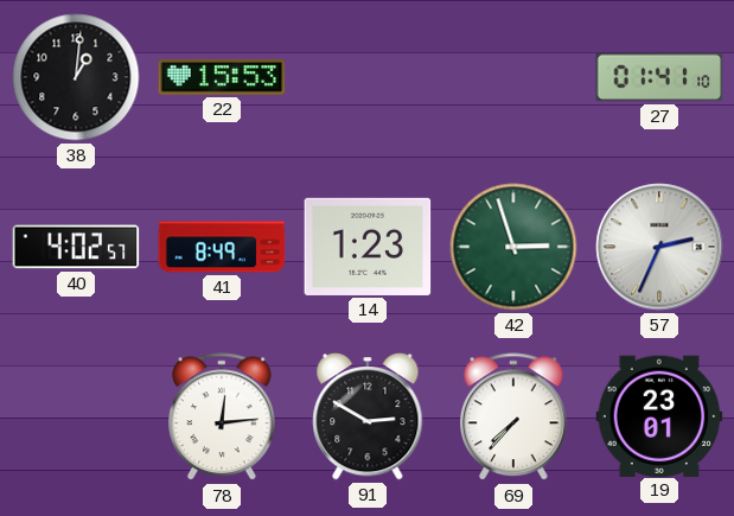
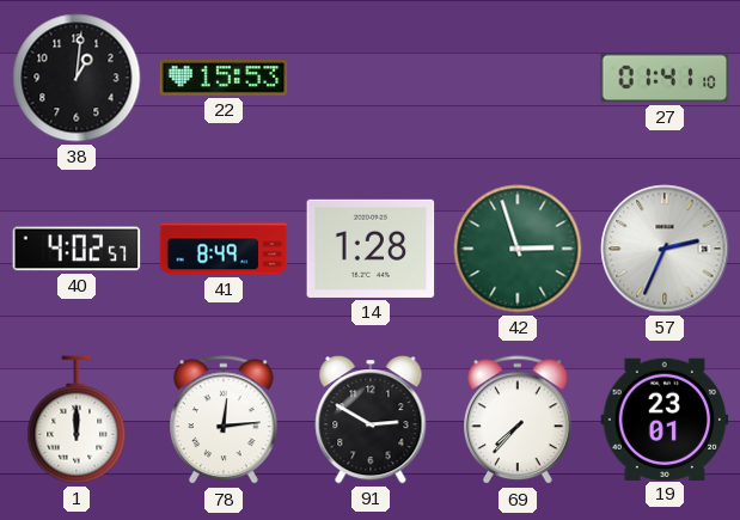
14: 1:23 -> 1:28 (371, 249)
1: none -> 12:00 (77, 420)
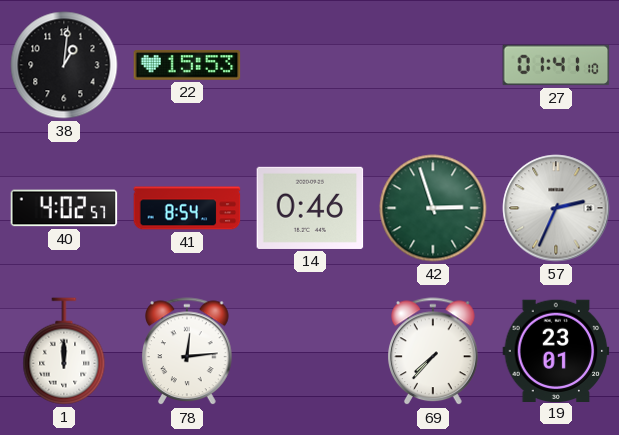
41: 8:49 -> 8:54 (187, 208)
14: 1:28 -> 0:46 (310, 208)
91: 2:50 -> none (371, 421)
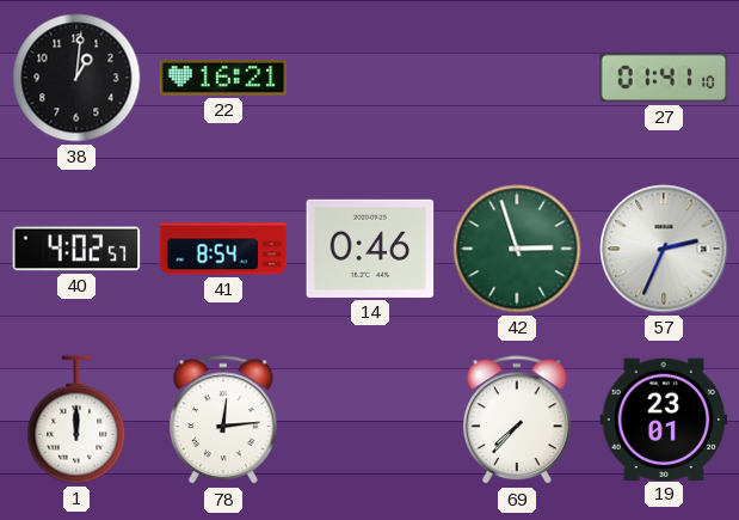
22: 15:53 -> 16:21 (223, 79)
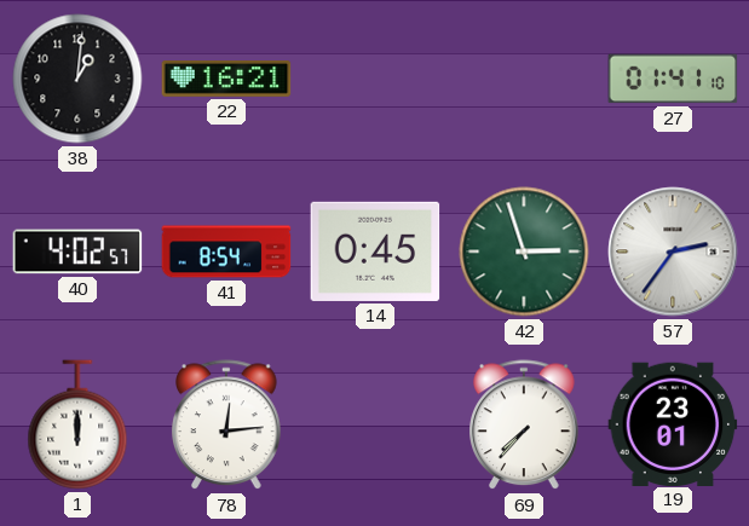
14: 0:46 -> 0:45 (375, 252)
57: 2:34 -> 2:36 (673, 252)
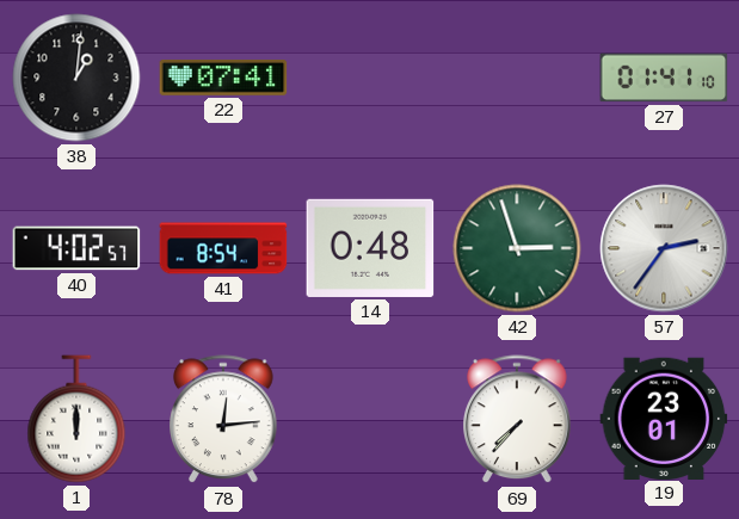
22: 16:21 -> 07:41 (223, 79)
14: 0:45 -> 0:48 (370, 248)
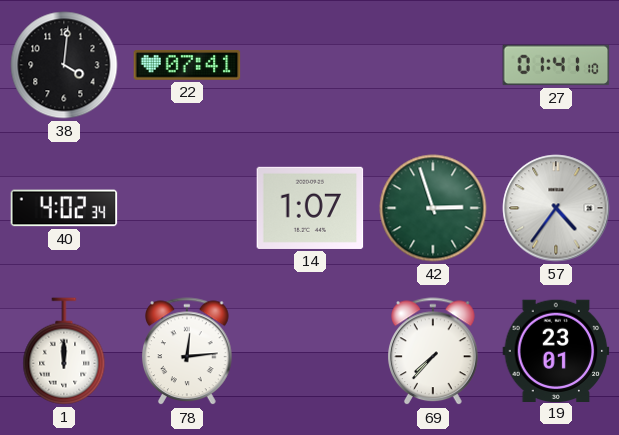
38: 1:01 -> 4:01 (64, 65)
40: 4:02:57 -> 4:02:34 (64, 208)
41: 8:54 -> none (223, 248)
14: 0:48 -> 1:07 (310, 208)
57: 2:36 -> 4:36 (556, 208)
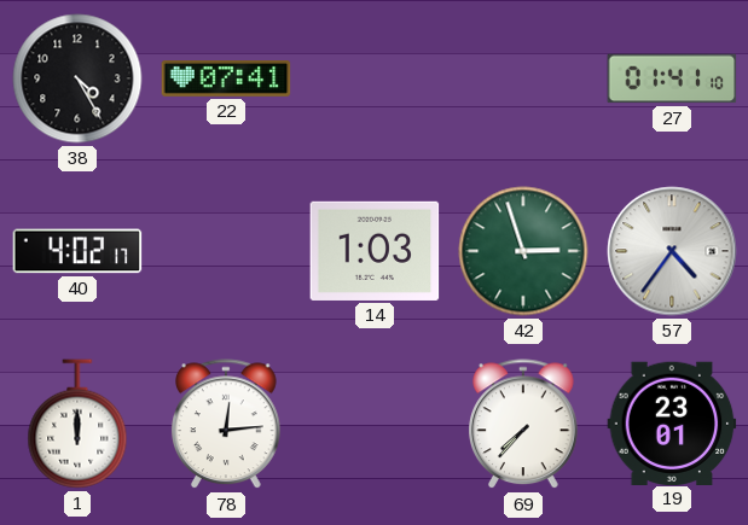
38: 4:01 -> 4:25 (77, 78)
40: 4:02:34 -> 4:02:17 (77, 251)
14: 1:07 -> 1:03 (375, 251)
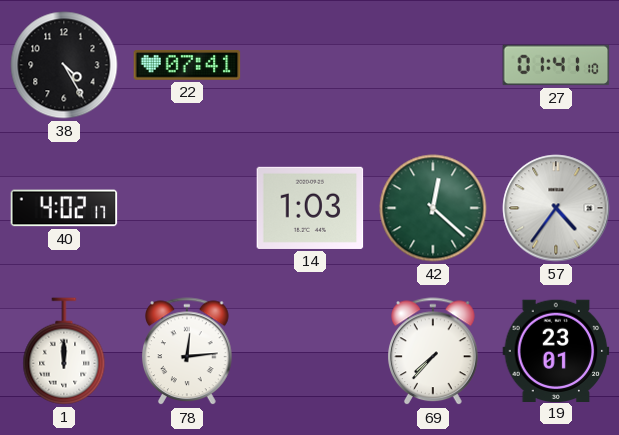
42: 2:57 -> 12:22 (433, 208)
